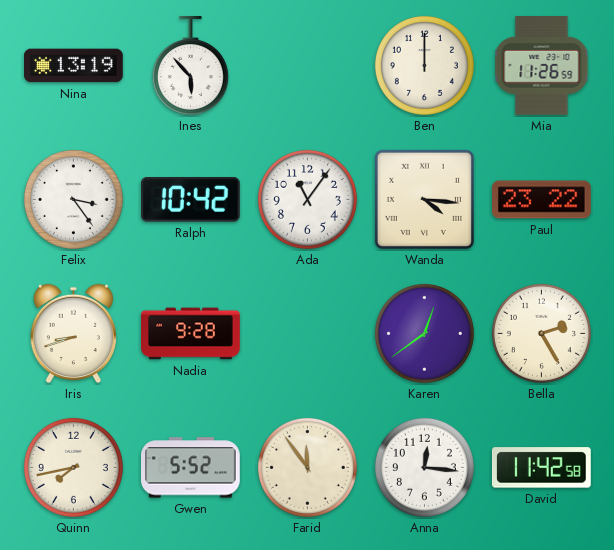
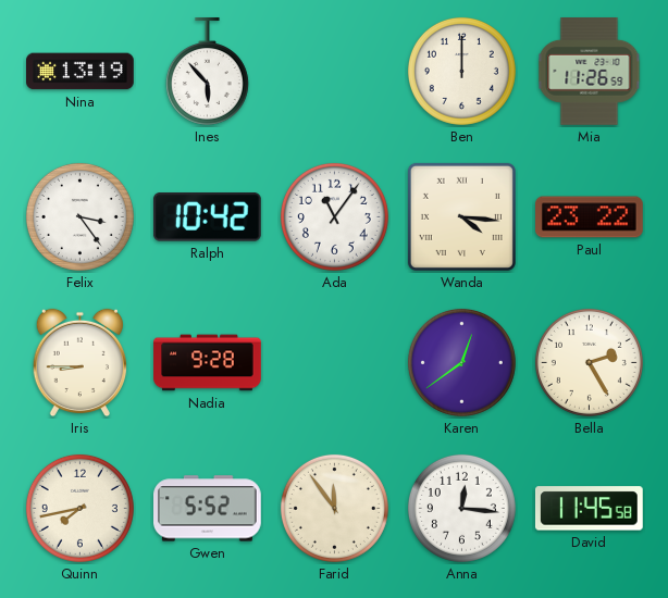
Iris: 8:42 -> 8:45 (79, 363)
David: 11:42 -> 11:45 (589, 509)
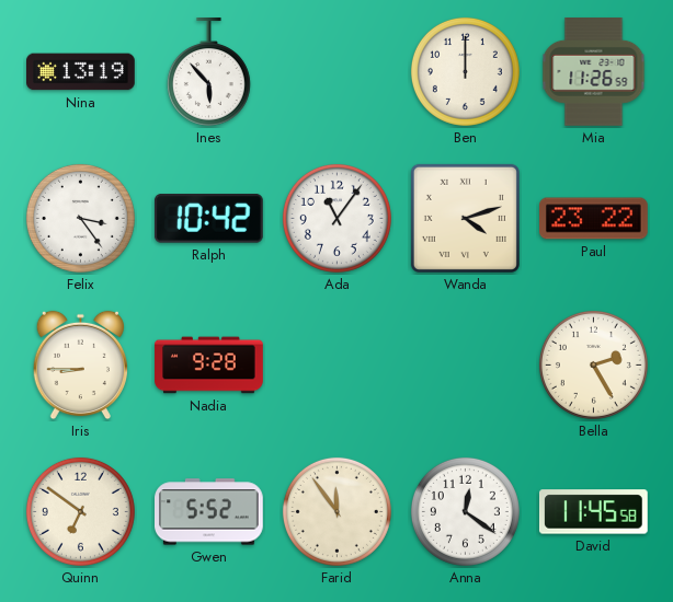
Wanda: 4:16 -> 4:12 (465, 218)
Karen: 12:39 -> none (461, 362)
Quinn: 7:43 -> 6:51 (80, 511)
Anna: 12:16 -> 12:21 (465, 511)
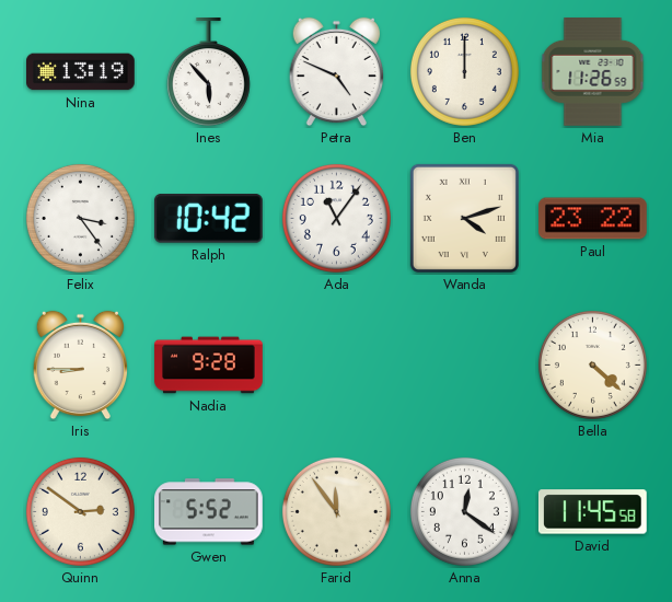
Petra: none -> 4:49 (336, 72)
Bella: 2:25 -> 4:22 (592, 364)
Quinn: 6:51 -> 2:51 (80, 511)
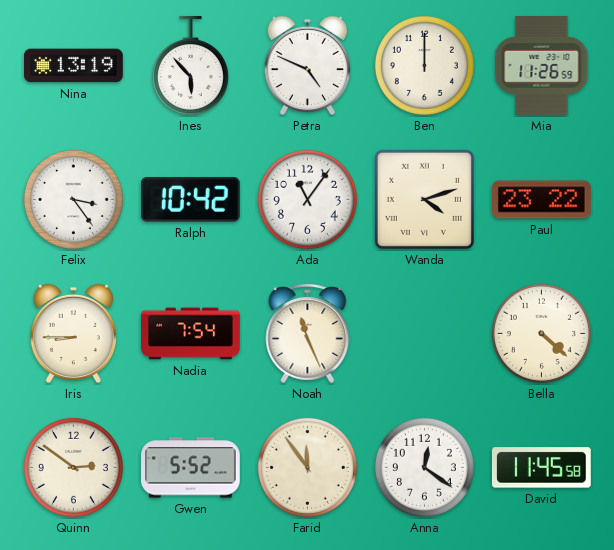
Nadia: 9:28 -> 7:54 (191, 334)
Noah: none -> 11:26 (308, 334)
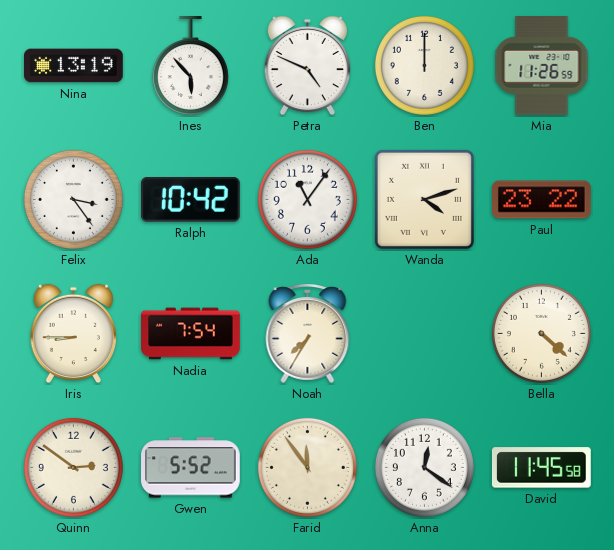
Noah: 11:26 -> 7:35 (308, 334)
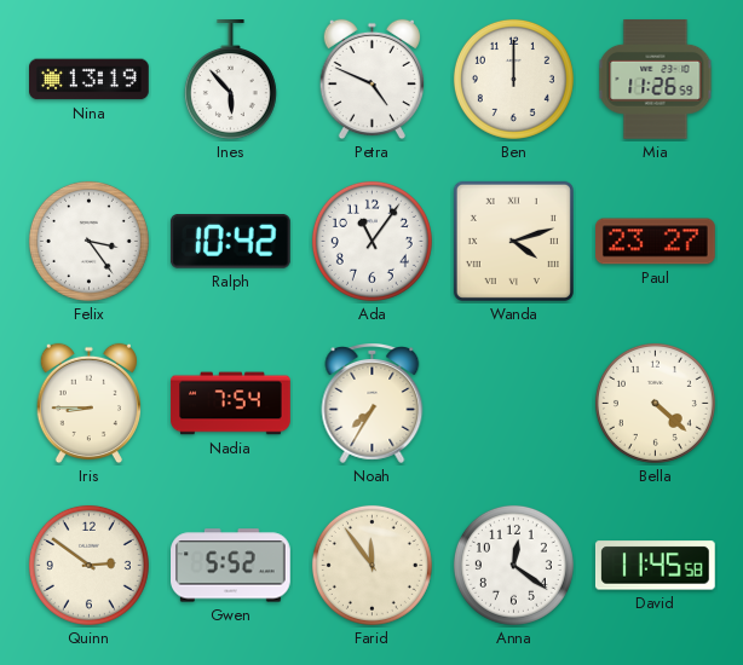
Paul: 23:22 -> 23:27 (656, 242)
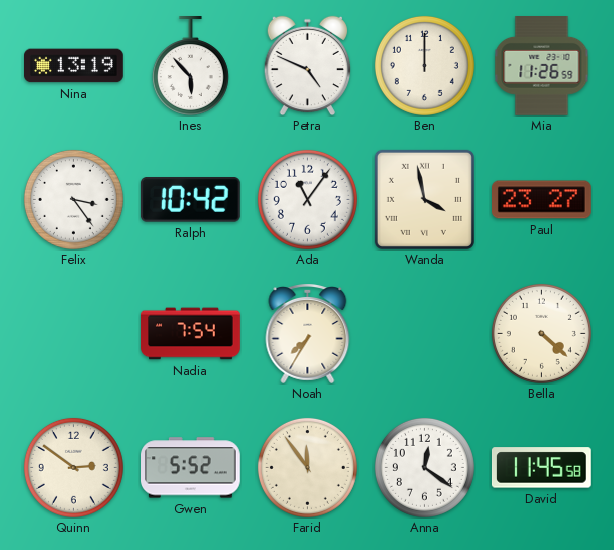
Wanda: 4:12 -> 3:58 (424, 199)
Iris: 8:45 -> none (88, 404)
